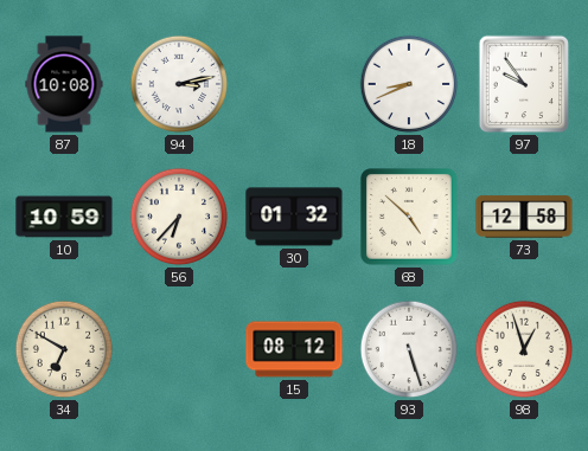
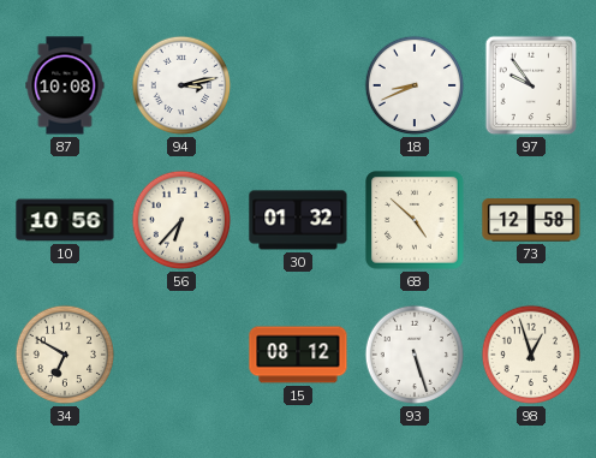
10: 10:59 -> 10:56 (65, 220)
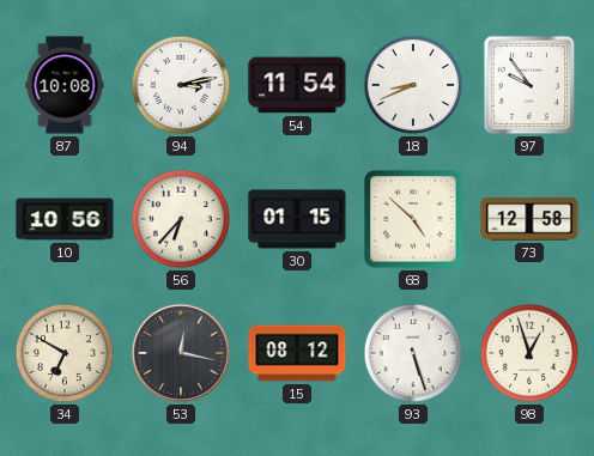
54: none -> 11:54 (297, 85)
30: 01:32 -> 01:15 (297, 219)
53: none -> 12:17 (181, 353)
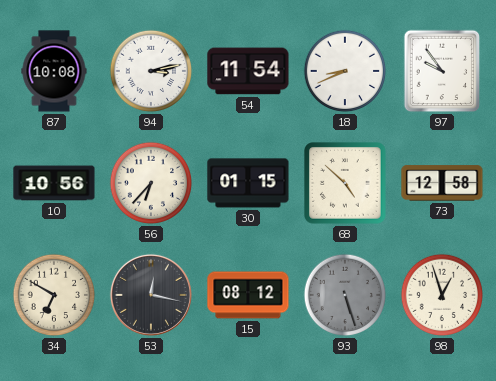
93 dial: white -> grey (345, 295)
